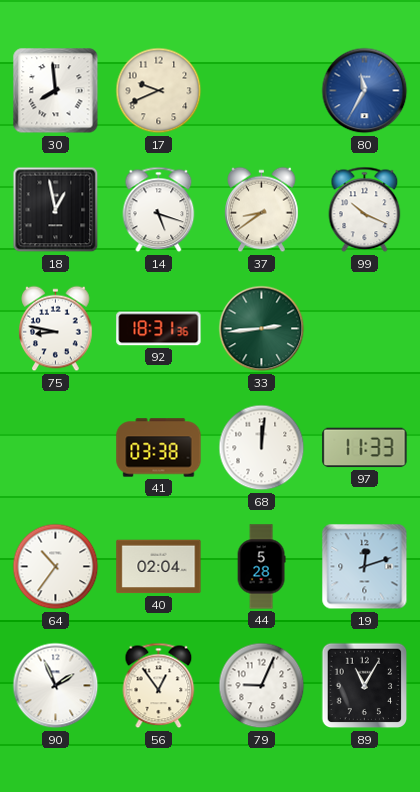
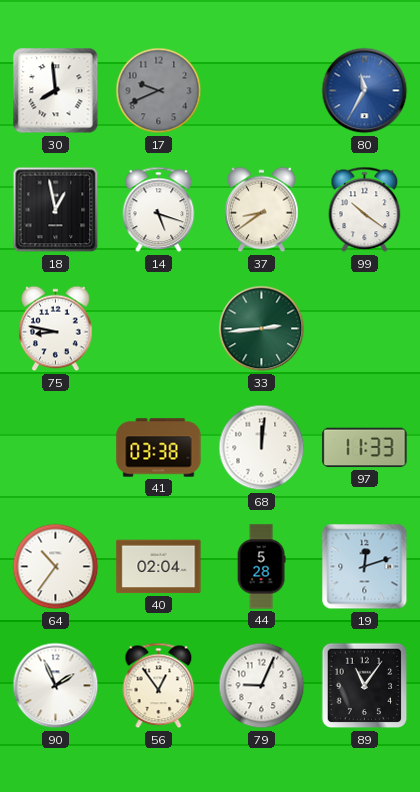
17 dial: cream -> grey (159, 91)
99: 10:19 -> 10:21 (365, 210)
92: 18:31 -> none (159, 329)
89: 11:05 -> 11:06 (365, 686)
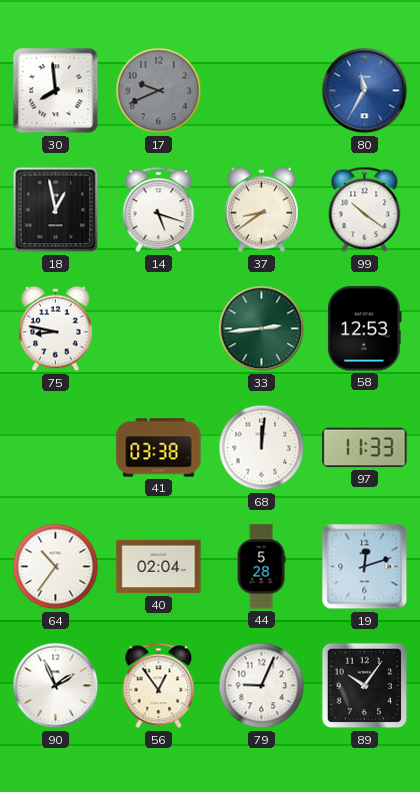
58: none -> 12:53 (365, 329)
89: 11:06 -> 10:06 (365, 686)
